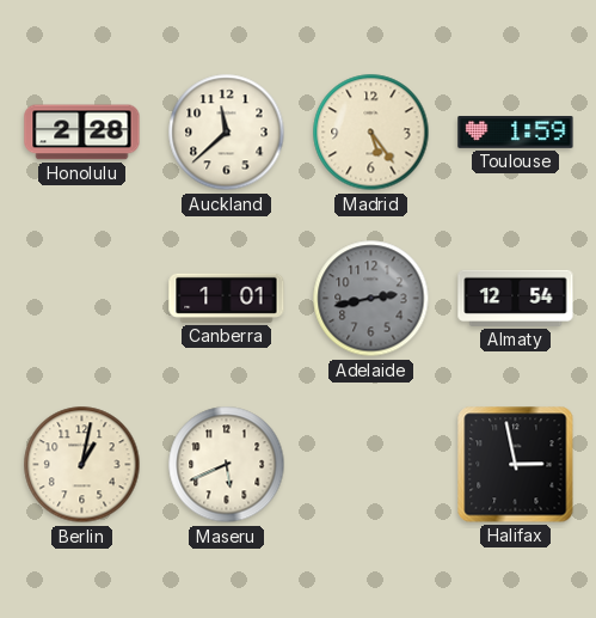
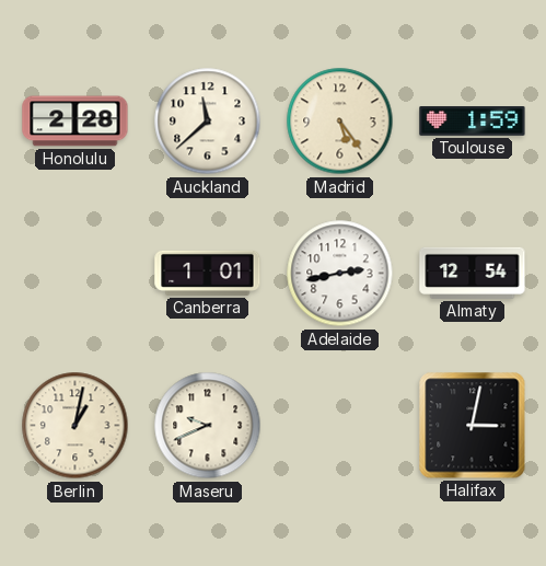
Adelaide dial: grey -> white (340, 274)
Maseru: 5:41 -> 9:41 (208, 426)
Halifax: 2:58 -> 3:02 (473, 426)
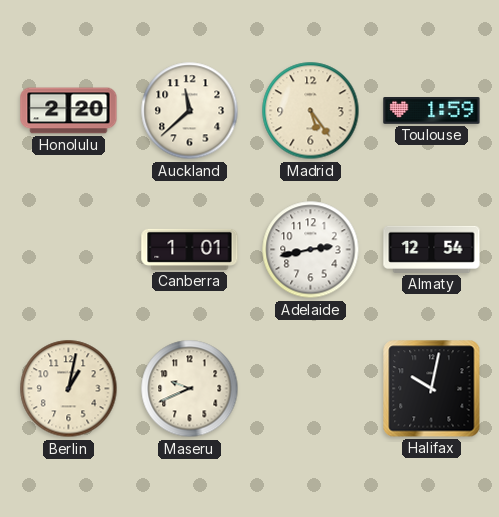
Honolulu: 2:28 -> 2:20 (69, 111)
Halifax: 3:02 -> 10:02 (432, 389)
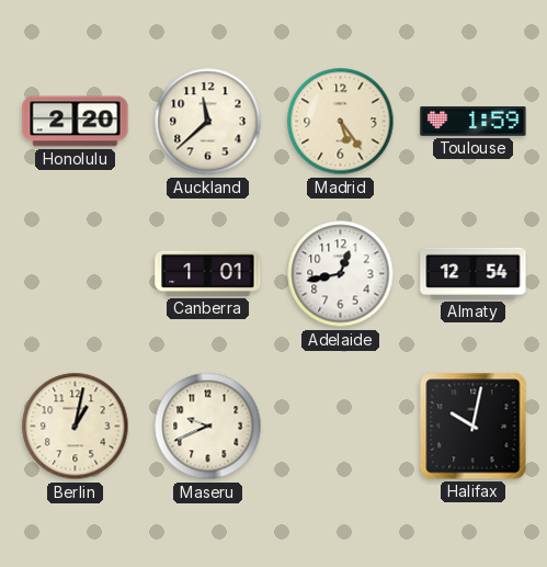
Adelaide: 2:43 -> 12:43 (341, 274)
